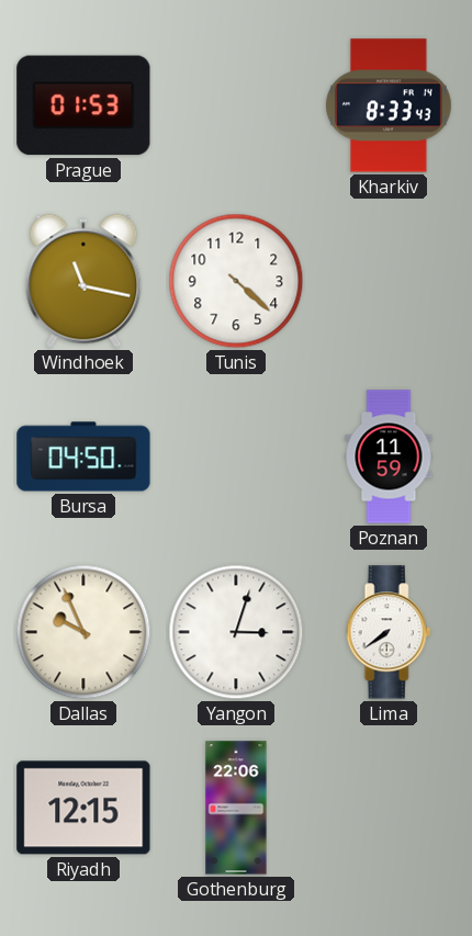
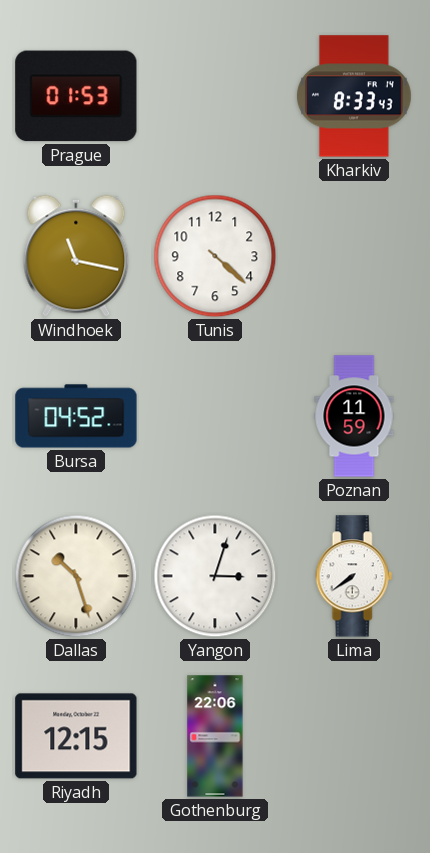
Bursa: 04:50 -> 04:52 (76, 416)
Dallas: 9:56 -> 10:27 (76, 576)
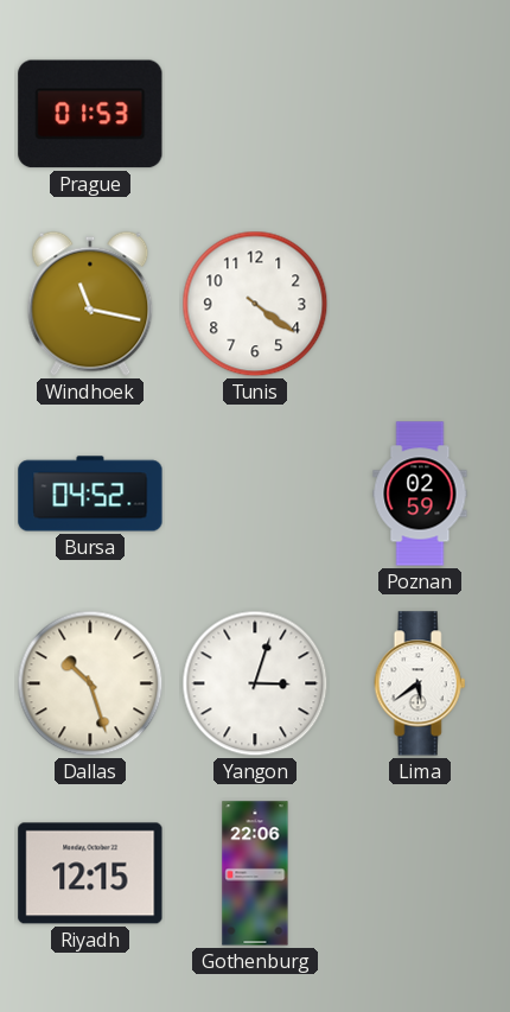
Kharkiv: 8:33 -> none (354, 96)
Tunis: 4:22 -> 4:21 (255, 304)
Poznan: 11:59 -> 02:59 (420, 494)
Lima: 7:39 -> 5:39 (420, 683)
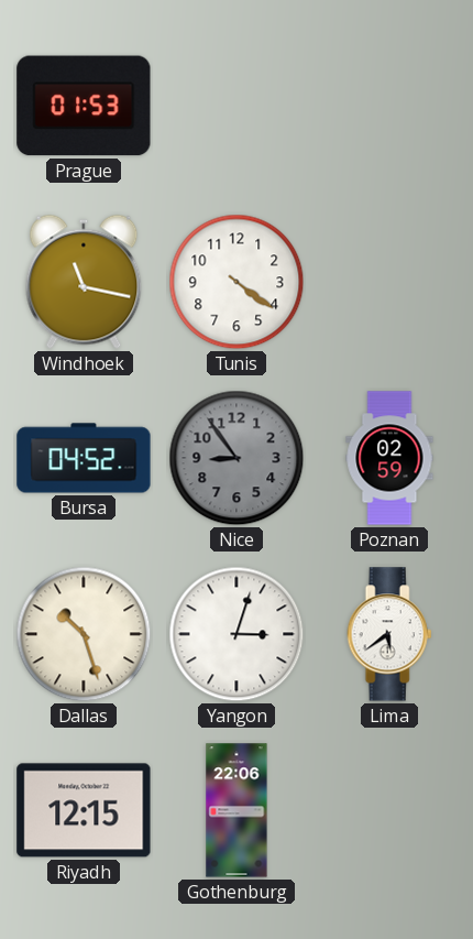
Nice: none -> 8:54 (237, 458)
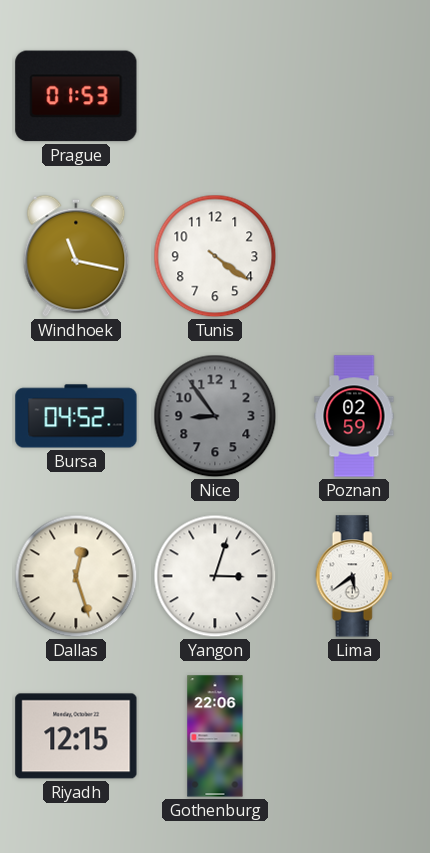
Dallas: 10:27 -> 12:27 (76, 576)
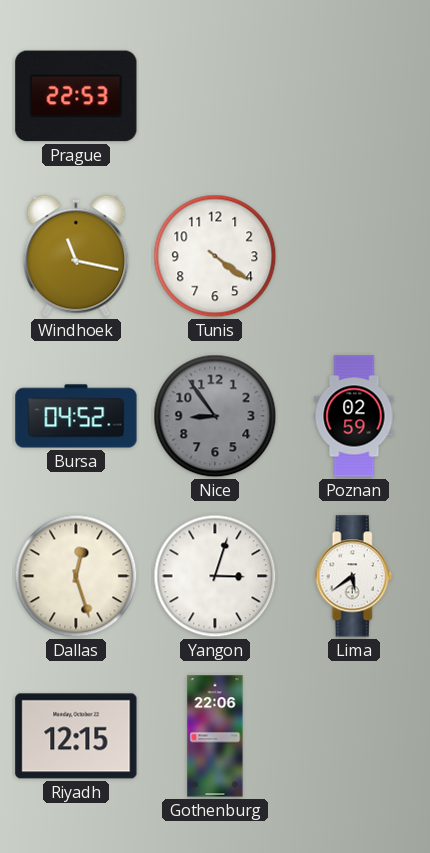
Prague: 01:53 -> 22:53 (76, 96)
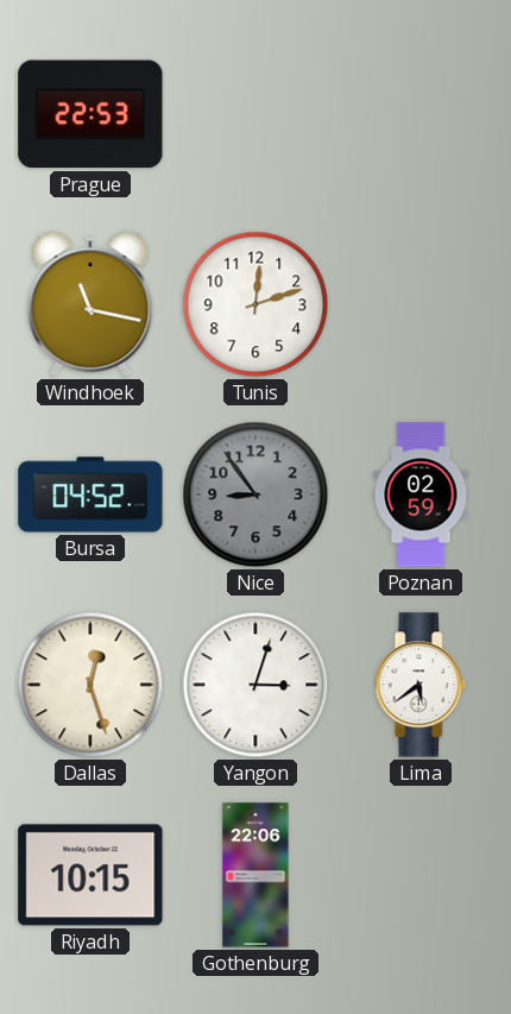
Tunis: 4:21 -> 12:12 (255, 304)
Riyadh: 12:15 -> 10:15 (90, 875)
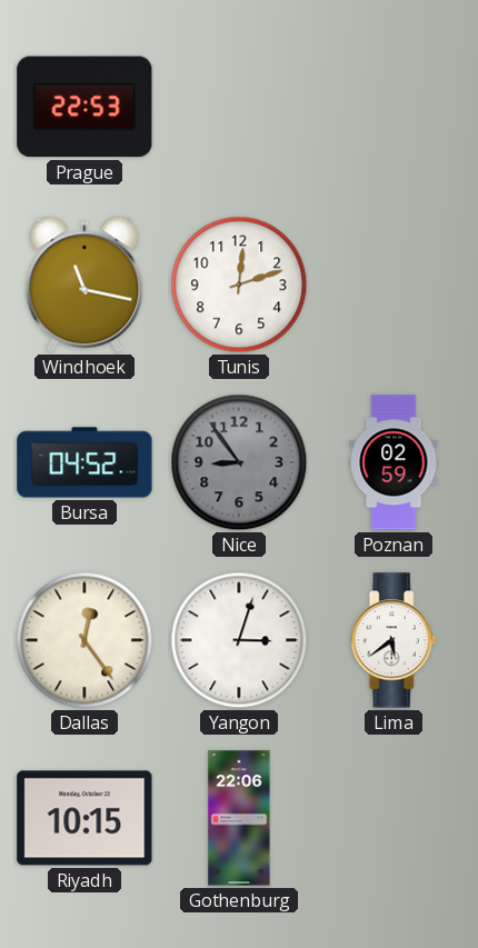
Dallas: 12:27 -> 12:24 (84, 640)
